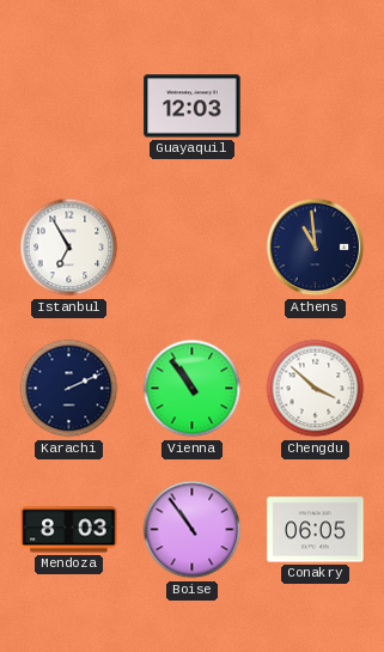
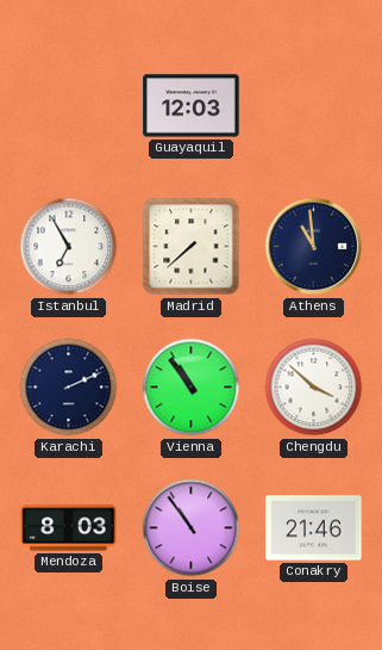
Madrid: none -> 7:38 (192, 247)
Conakry: 06:05 -> 21:46 (314, 528)
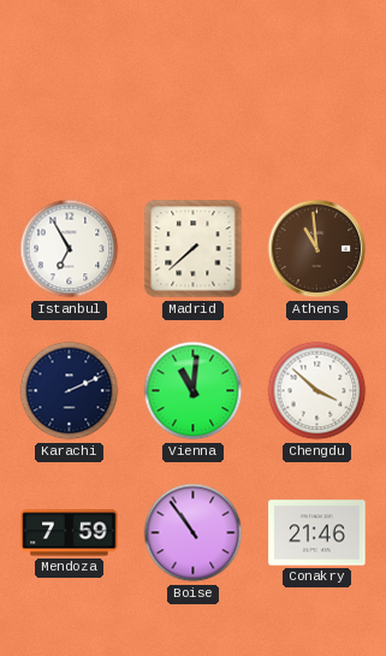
Guayaquil: 12:03 -> none (192, 106)
Athens dial: navy -> brown (317, 249)
Vienna: 10:54 -> 11:01 (194, 391)
Mendoza: 8:03 -> 7:59 (70, 533)
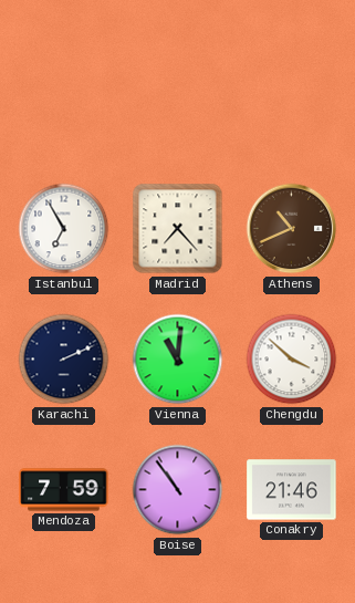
Madrid: 7:38 -> 7:23 (178, 229)
Athens: 10:59 -> 10:41 (292, 229)
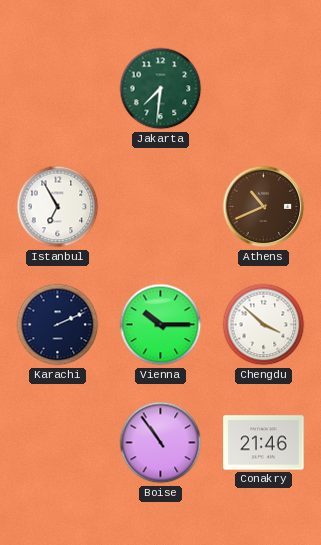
Jakarta: none -> 7:31 (161, 89)
Madrid: 7:23 -> none (178, 229)
Vienna: 11:01 -> 10:15 (161, 325)
Mendoza: 7:59 -> none (64, 490)
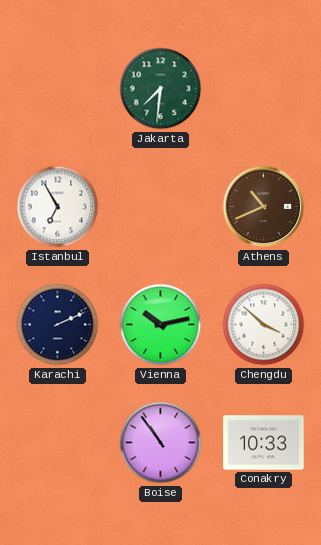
Vienna: 10:15 -> 10:13 (161, 325)
Conakry: 21:46 -> 10:33 (264, 443)
